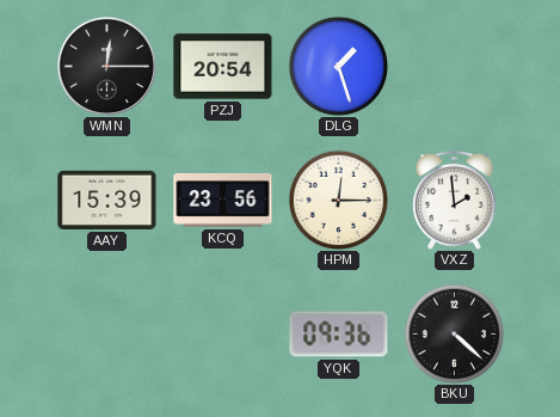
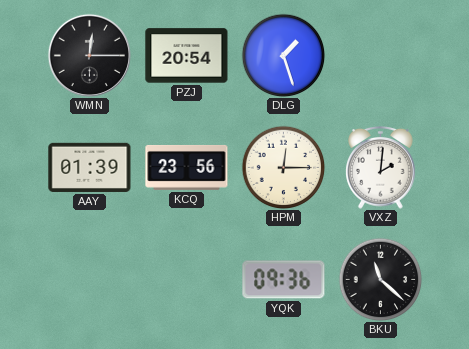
AAY: 15:39 -> 01:39 (90, 167)
VXZ: 1:59 -> 2:01 (381, 168)
BKU: 4:22 -> 11:22 (380, 279)
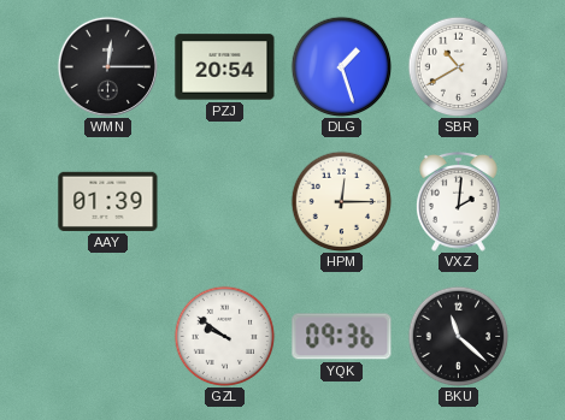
SBR: none -> 10:40 (458, 66)
KCQ: 23:56 -> none (187, 167)
GZL: none -> 9:51 (224, 336)
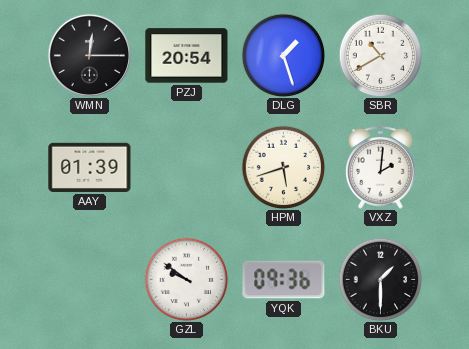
HPM: 12:15 -> 5:42 (283, 167)
BKU: 11:22 -> 1:30 (380, 279)
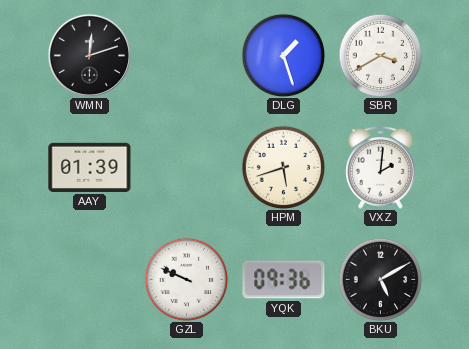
WMN: 12:15 -> 12:12 (89, 55)
PZJ: 20:54 -> none (187, 56)
SBR: 10:40 -> 3:40 (380, 55)
GZL: 9:51 -> 9:49 (186, 279)
BKU: 1:30 -> 5:10 (380, 279)
